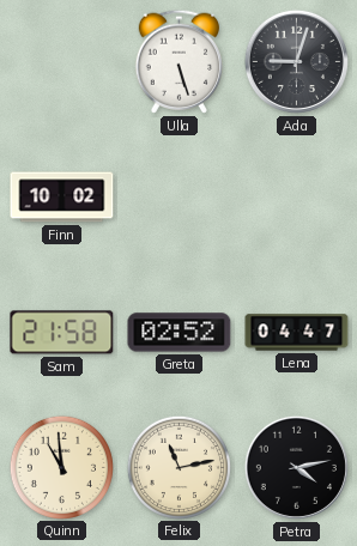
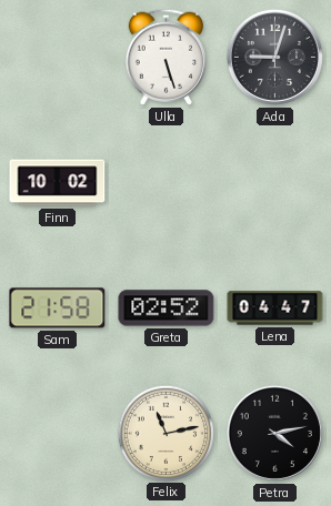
Quinn: 10:59 -> none (61, 467)
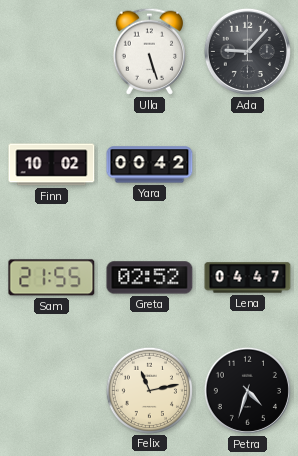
Ada: 9:03 -> 9:07 (247, 51)
Yara: none -> 00:42 (150, 165)
Sam: 21:58 -> 21:55 (52, 278)
Petra: 4:13 -> 4:33 (247, 390)
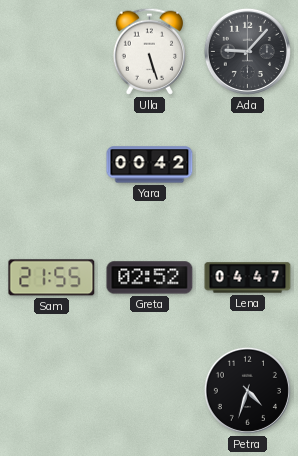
Finn: 10:02 -> none (52, 165)
Felix: 11:13 -> none (149, 390)
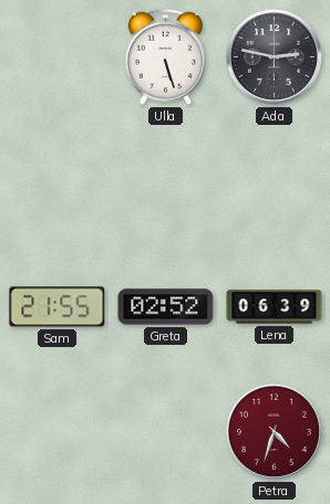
Ada: 9:07 -> 2:47 (274, 56)
Yara: 00:42 -> none (150, 165)
Lena: 04:47 -> 06:39 (275, 307)
Petra dial: black -> burgundy (274, 431)
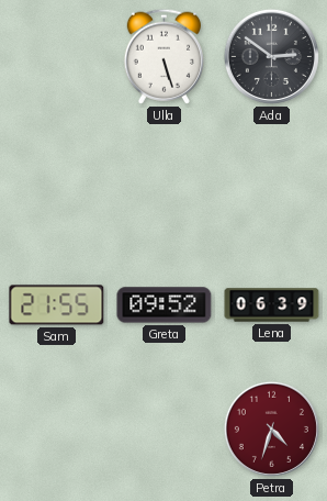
Ada: 2:47 -> 2:51 (271, 56)
Greta: 02:52 -> 09:52 (165, 305)
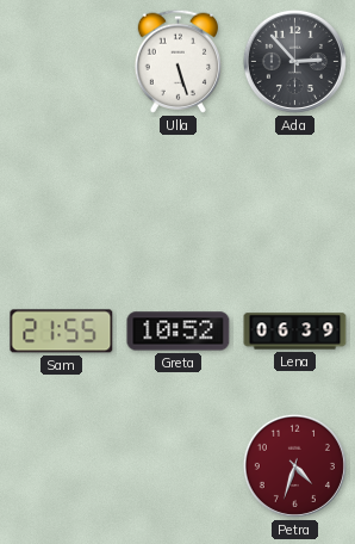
Ada: 2:51 -> 2:53 (294, 61)
Greta: 09:52 -> 10:52 (179, 332)
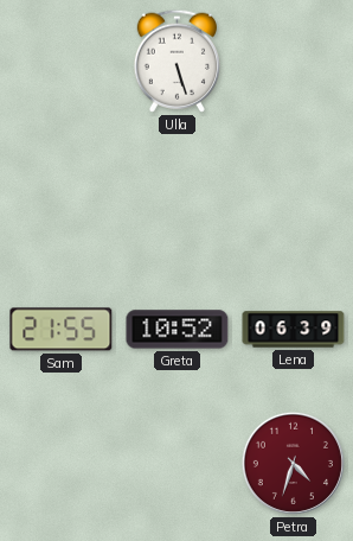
Ada: 2:53 -> none (294, 61)
